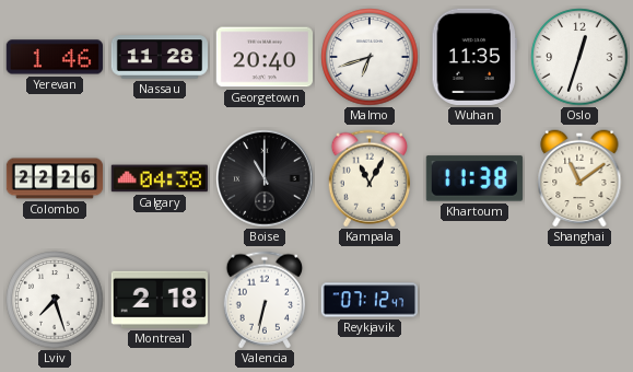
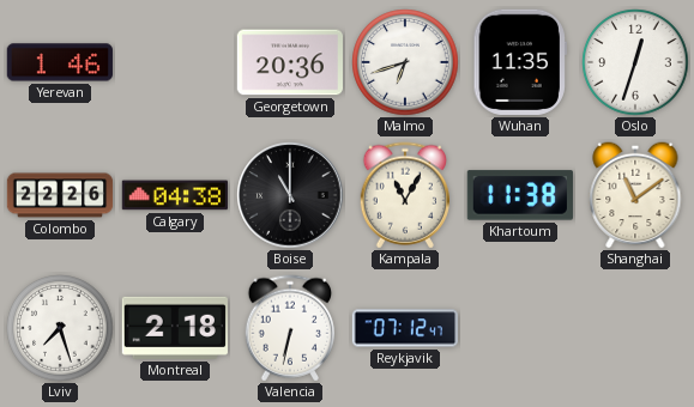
Nassau: 11:28 -> none (160, 57)
Georgetown: 20:40 -> 20:36 (289, 62)
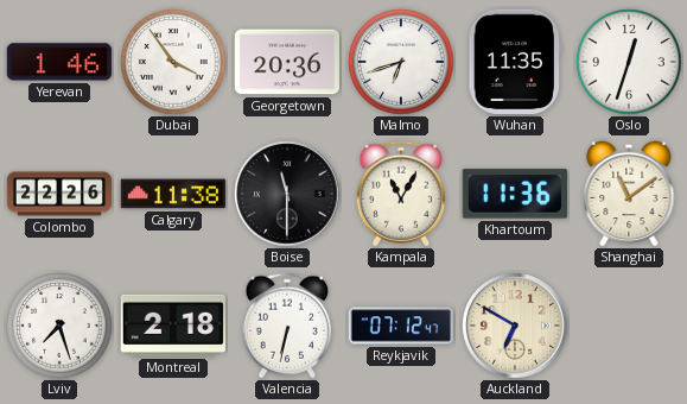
Dubai: none -> 3:54 (173, 62)
Calgary: 04:38 -> 11:38 (172, 194)
Boise: 11:00 -> 11:30 (287, 194)
Khartoum: 11:38 -> 11:36 (515, 194)
Auckland: none -> 6:50 (515, 326)
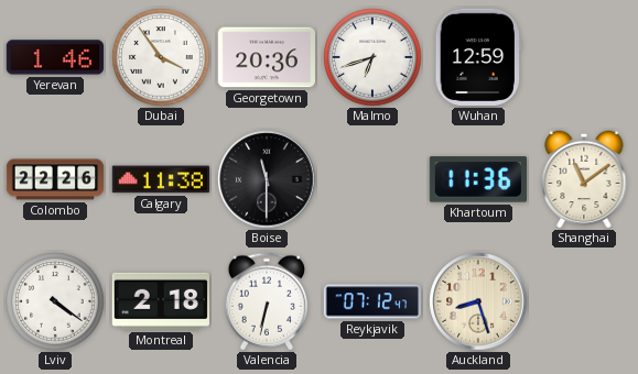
Wuhan: 11:35 -> 12:59 (478, 57)
Oslo: 12:33 -> none (629, 62)
Kampala: 11:05 -> none (400, 194)
Lviv: 7:27 -> 4:21 (55, 301)
Auckland: 6:50 -> 8:27 (478, 301)
